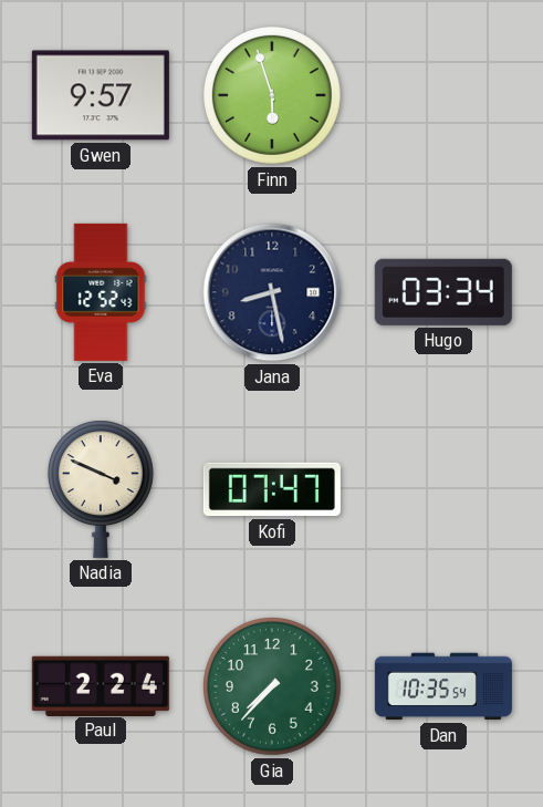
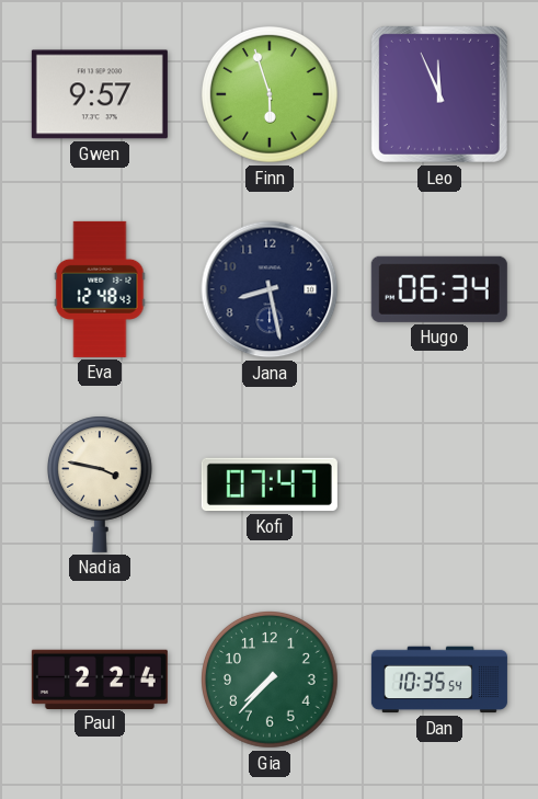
Leo: none -> 11:56 (439, 94)
Eva: 12:52 -> 12:48 (100, 289)
Hugo: 03:34 -> 06:34 (439, 289)
Nadia: 3:49 -> 3:47 (100, 484)
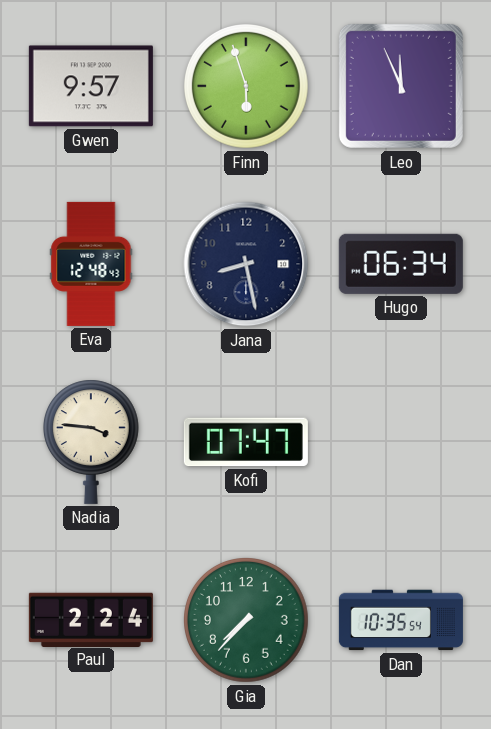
Nadia: 3:47 -> 3:46 (91, 442)
